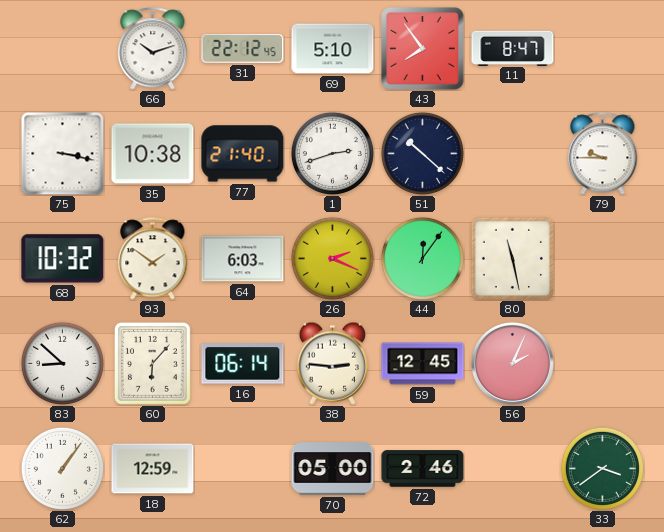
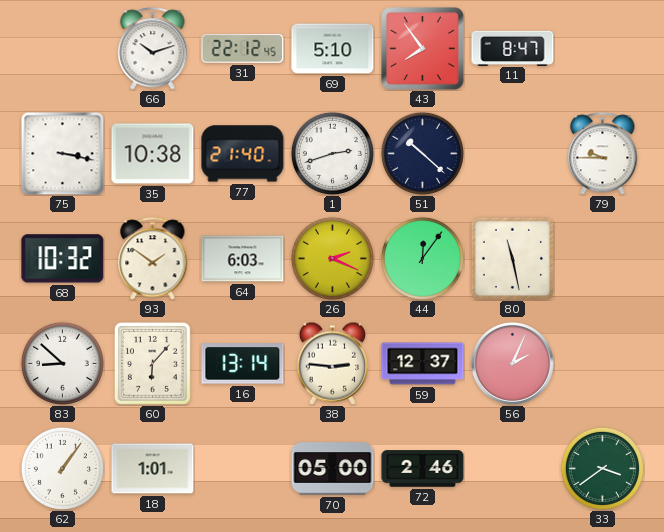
16: 06:14 -> 13:14 (243, 364)
59: 12:45 -> 12:37 (423, 364)
18: 12:59 -> 1:01 (153, 469)
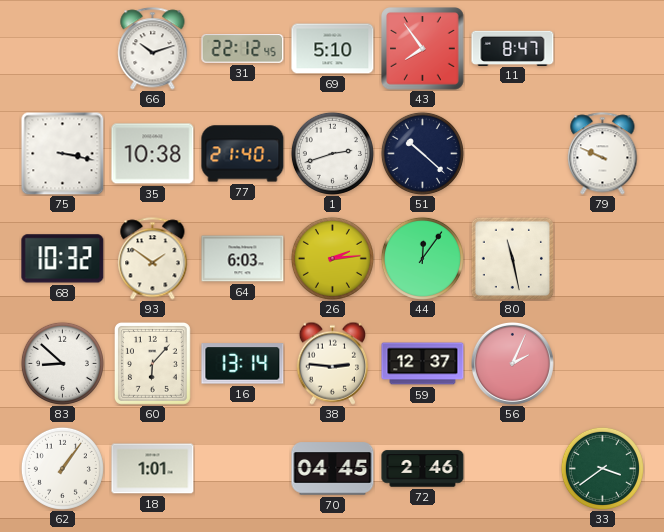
79: 9:45 -> 9:49 (603, 154)
26: 2:19 -> 2:14 (332, 258)
70: 05:00 -> 04:45 (333, 469)
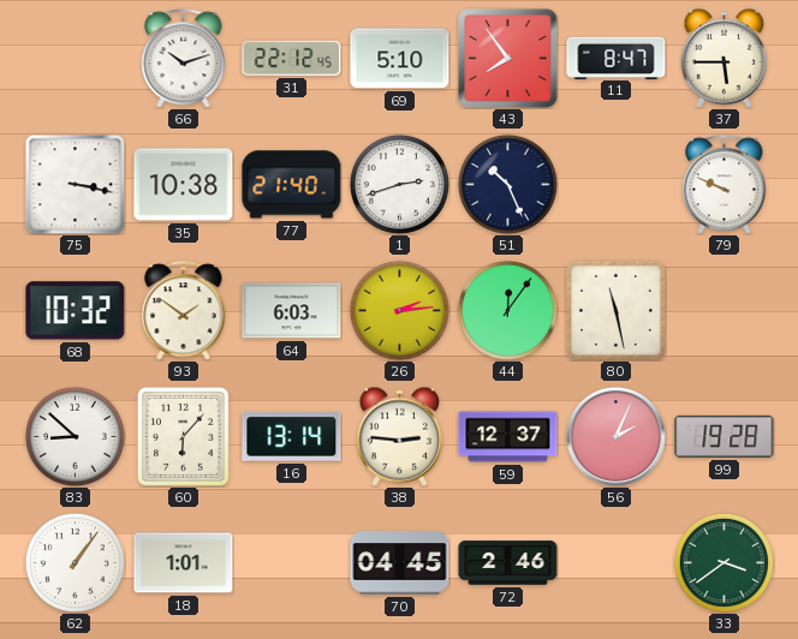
37: none -> 5:45 (723, 58)
51: 10:22 -> 10:26 (507, 184)
99: none -> 19:28 (725, 436)
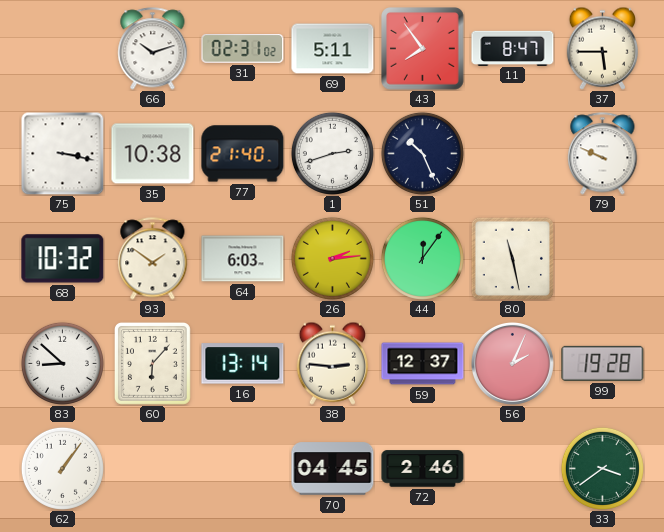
31: 22:12 -> 02:31 (243, 49)
69: 5:10 -> 5:11 (333, 49)
18: 1:01 -> none (184, 563)
